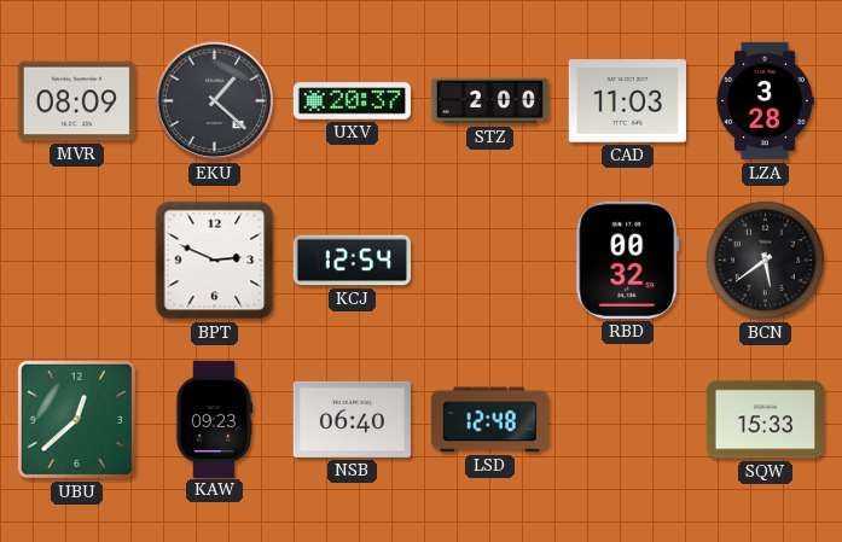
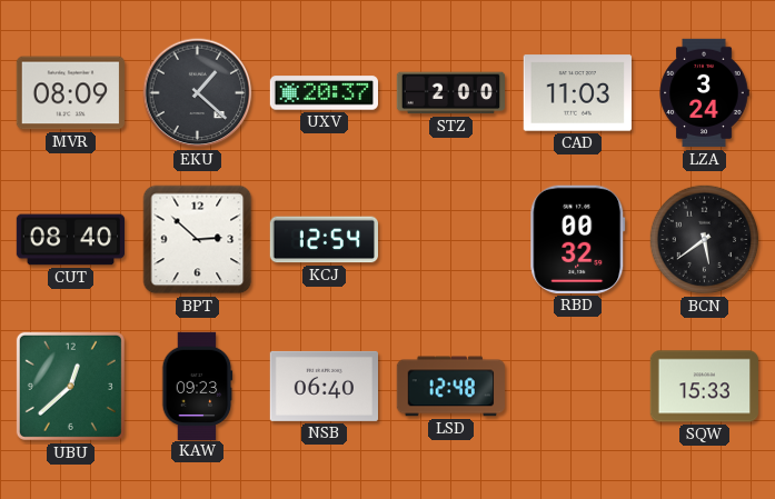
LZA: 3:28 -> 3:24 (704, 93)
CUT: none -> 08:40 (71, 240)
BPT: 2:49 -> 2:52 (198, 240)
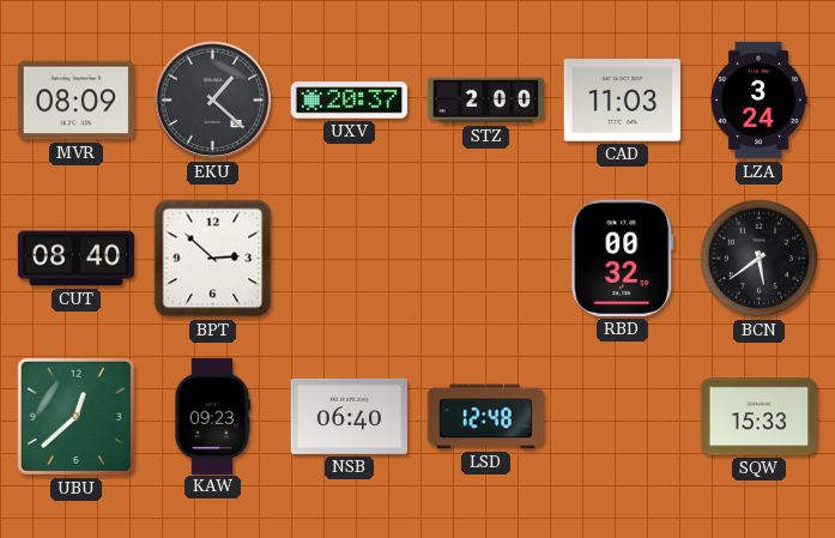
KCJ: 12:54 -> none (324, 240)
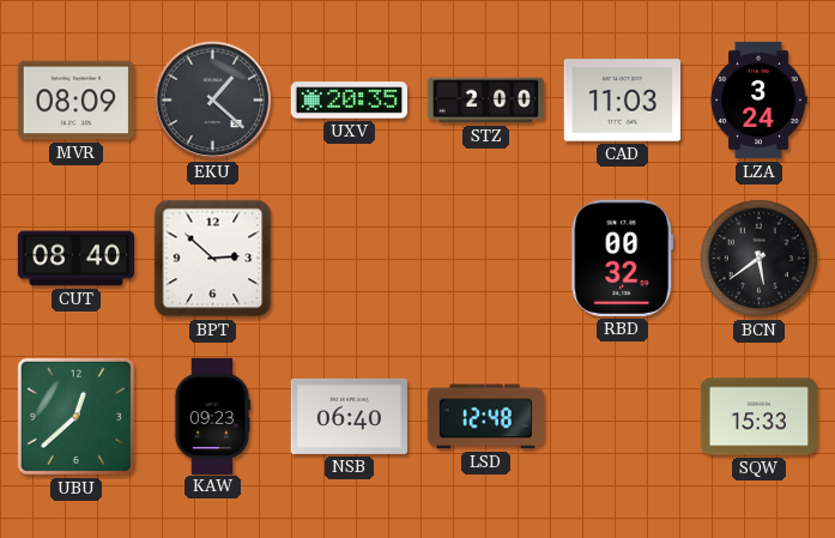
UXV: 20:37 -> 20:35 (349, 101)
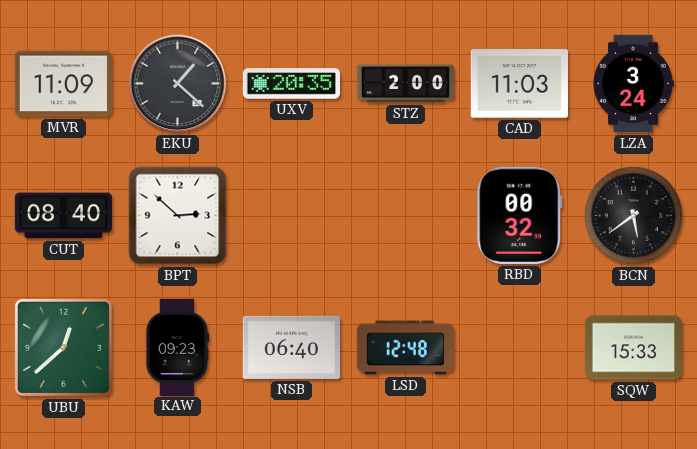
MVR: 08:09 -> 11:09 (63, 84)
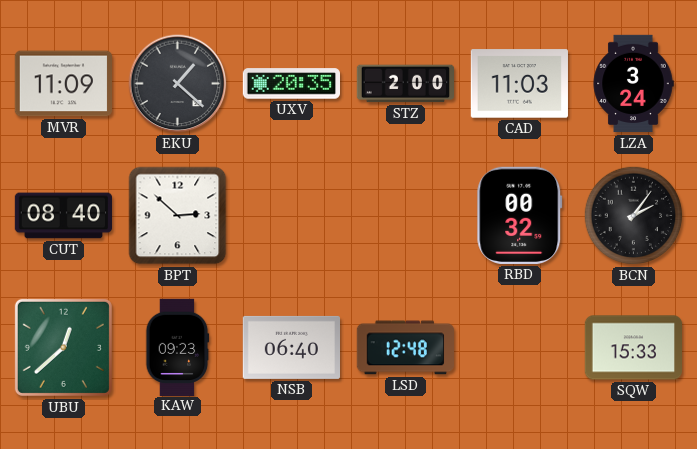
BCN: 5:39 -> 2:06 (634, 216)
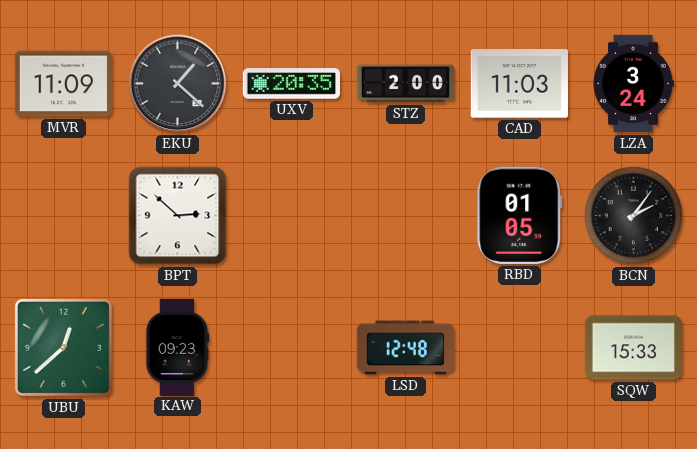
CUT: 08:40 -> none (64, 216)
RBD: 00:32 -> 01:05 (520, 215)
NSB: 06:40 -> none (291, 347)
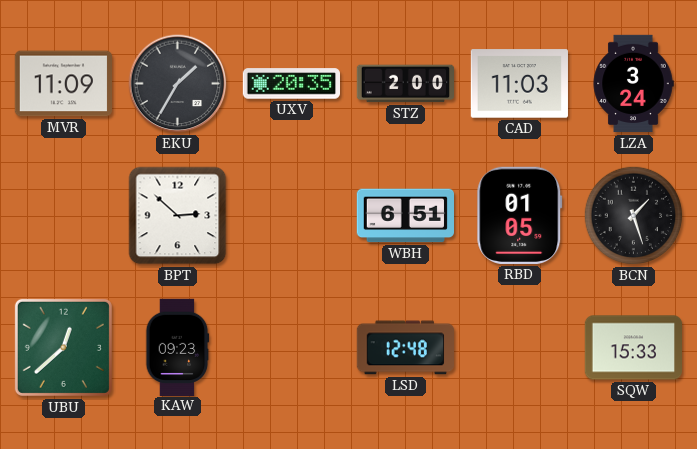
EKU: 1:22 -> 1:35 (178, 84)
WBH: none -> 6:51 (405, 216)
BCN: 2:06 -> 1:27 (634, 216)
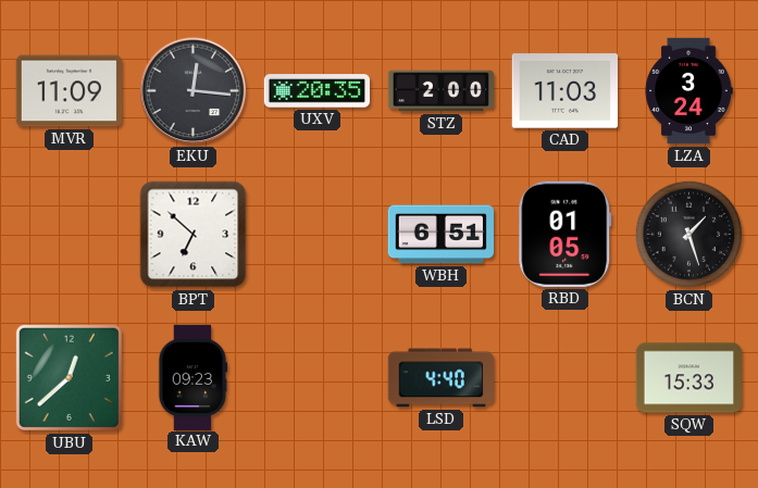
EKU: 1:35 -> 12:16 (194, 91)
BPT: 2:52 -> 6:52 (194, 235)
LSD: 12:48 -> 4:40 (440, 378)
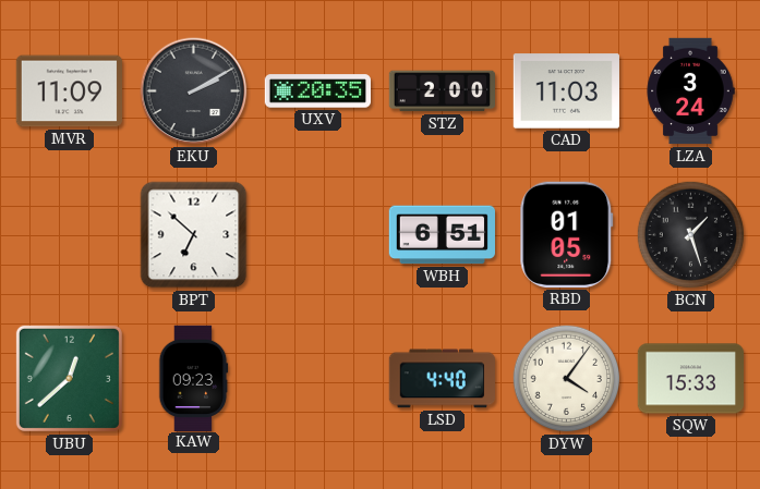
EKU: 12:16 -> 2:10 (194, 91)
DYW: none -> 4:06 (567, 379)
